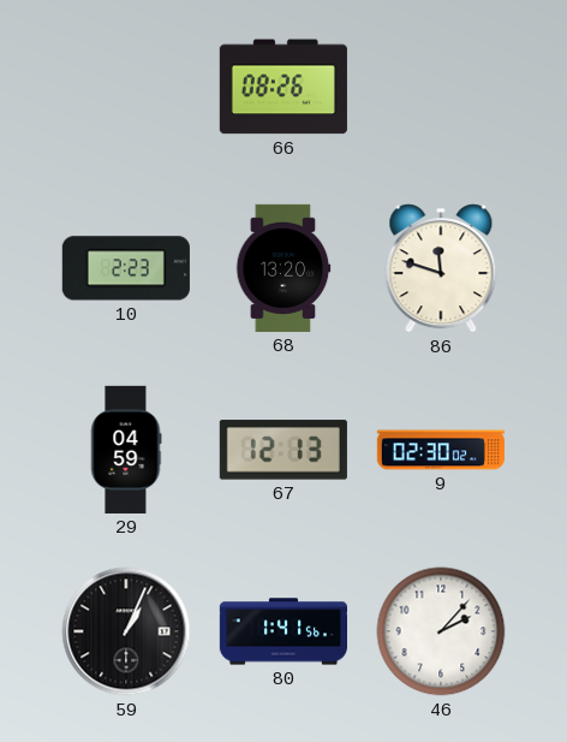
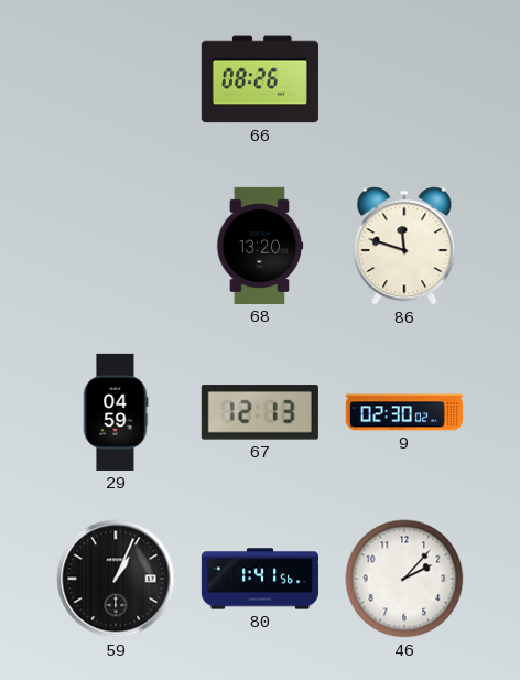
10: 2:23 -> none (126, 268)
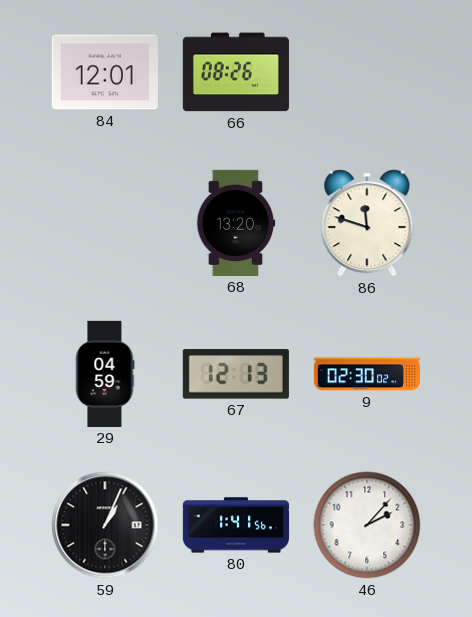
84: none -> 12:01 (105, 72)
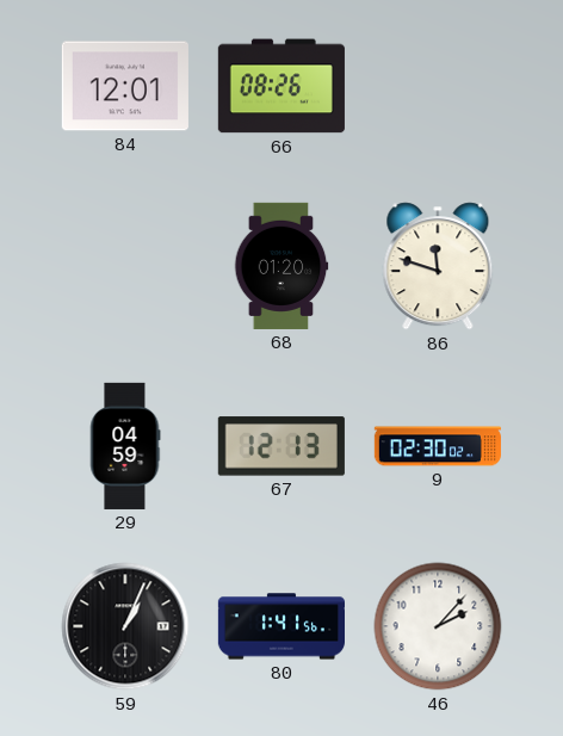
68: 13:20 -> 01:20 (281, 266)
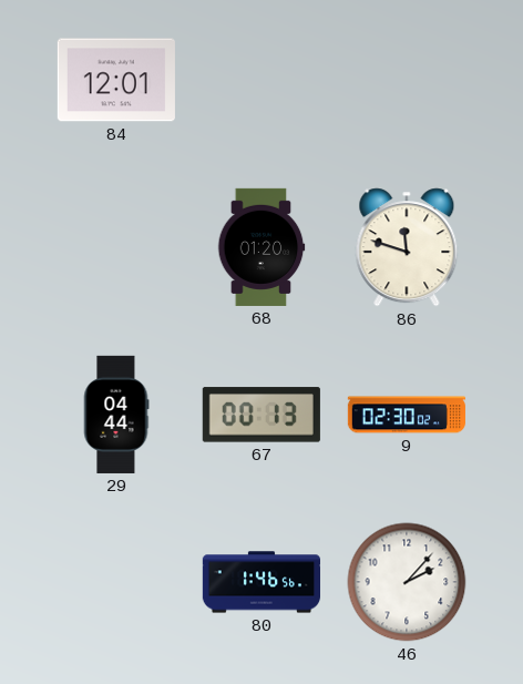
66: 08:26 -> none (281, 86)
29: 04:59 -> 04:44 (116, 415)
67: 12:13 -> 00:13 (261, 415)
59: 1:04 -> none (125, 626)
80: 1:41 -> 1:46 (260, 582)
